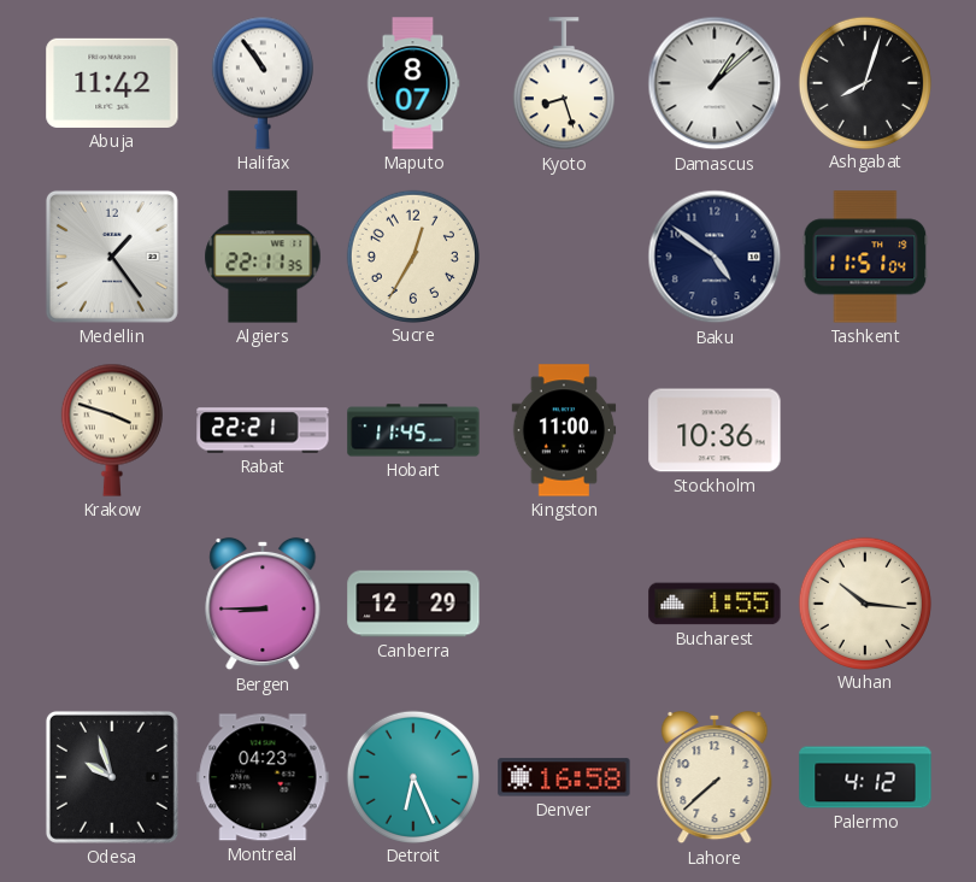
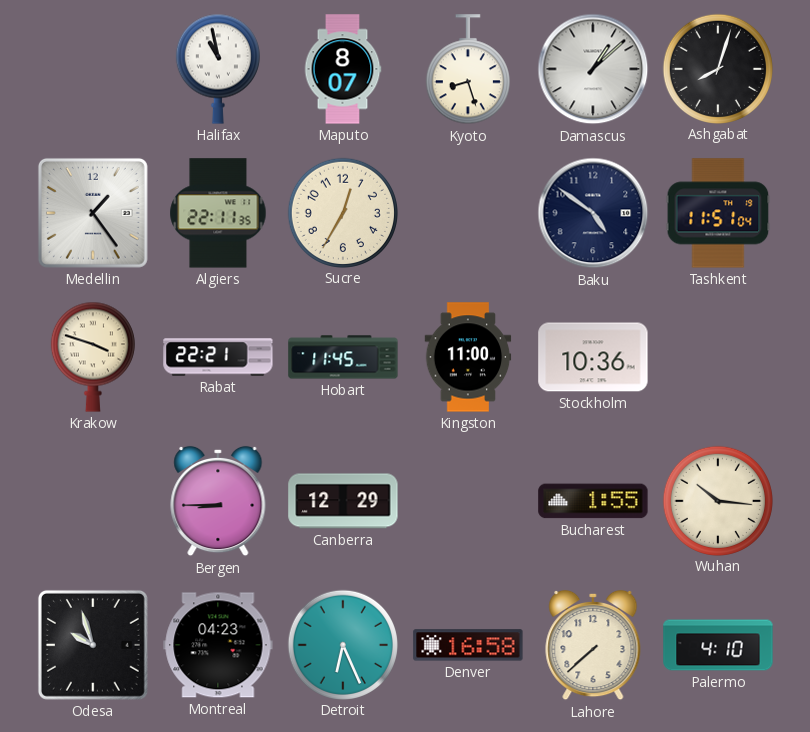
Abuja: 11:42 -> none (112, 83)
Halifax: 10:54 -> 10:58 (218, 69)
Palermo: 4:12 -> 4:10 (718, 645)
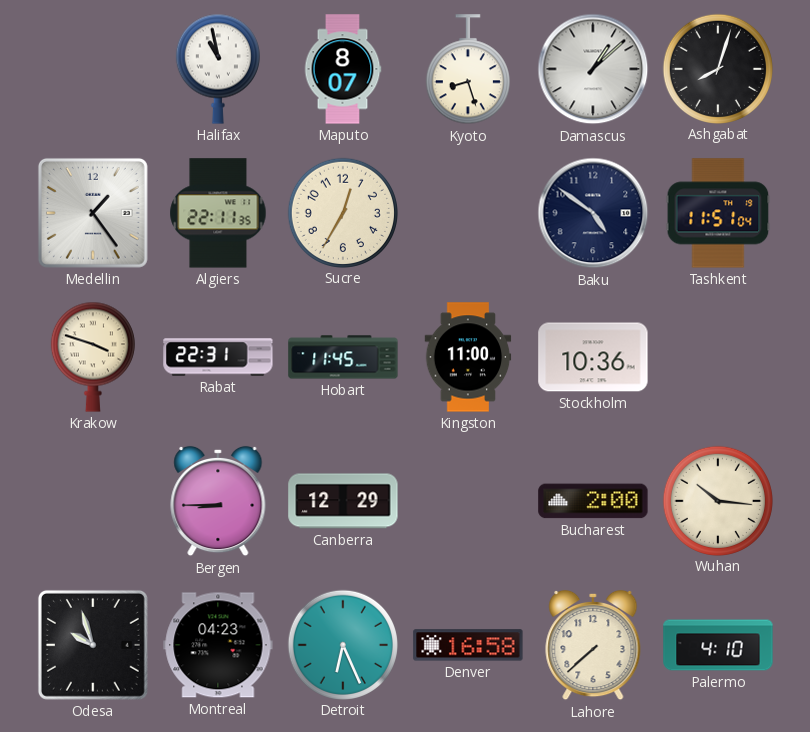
Rabat: 22:21 -> 22:31 (218, 357)
Bucharest: 1:55 -> 2:00 (593, 501)
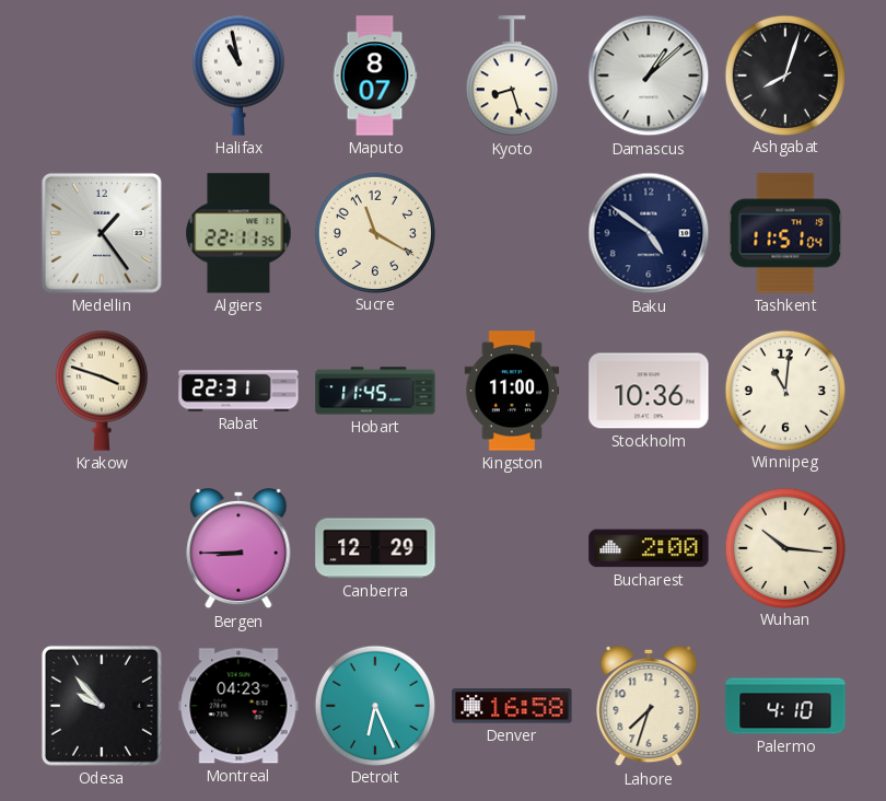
Sucre: 12:35 -> 11:20 (374, 232)
Winnipeg: none -> 11:01 (784, 390)
Odesa: 9:57 -> 9:53 (102, 706)
Lahore: 7:38 -> 7:33 (649, 706)
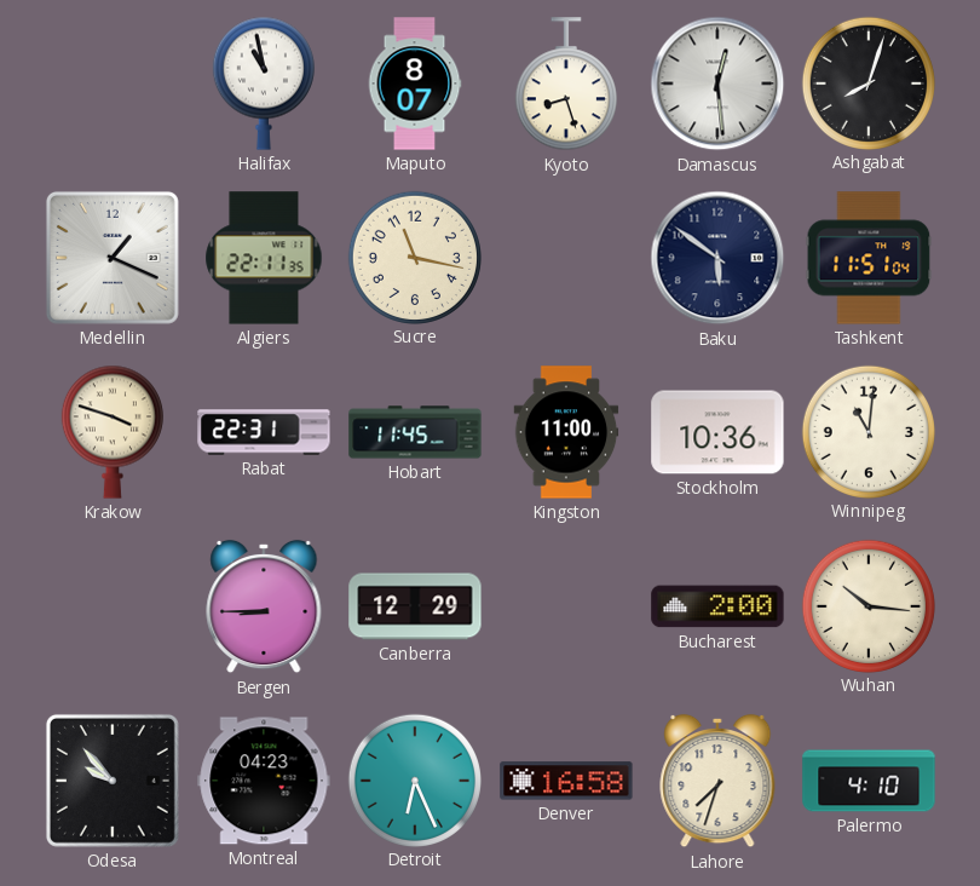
Damascus: 1:08 -> 12:29 (717, 84)
Medellin: 1:24 -> 1:19 (113, 258)
Sucre: 11:20 -> 11:17 (414, 257)
Baku: 4:51 -> 5:51 (717, 258)
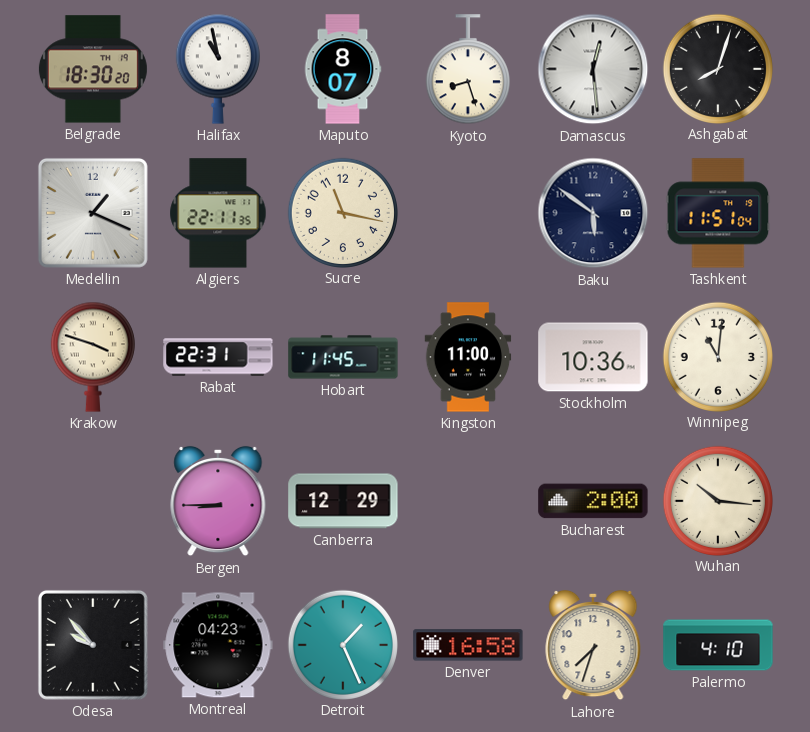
Belgrade: none -> 18:30 (93, 69)
Detroit: 6:26 -> 1:26 (342, 644)
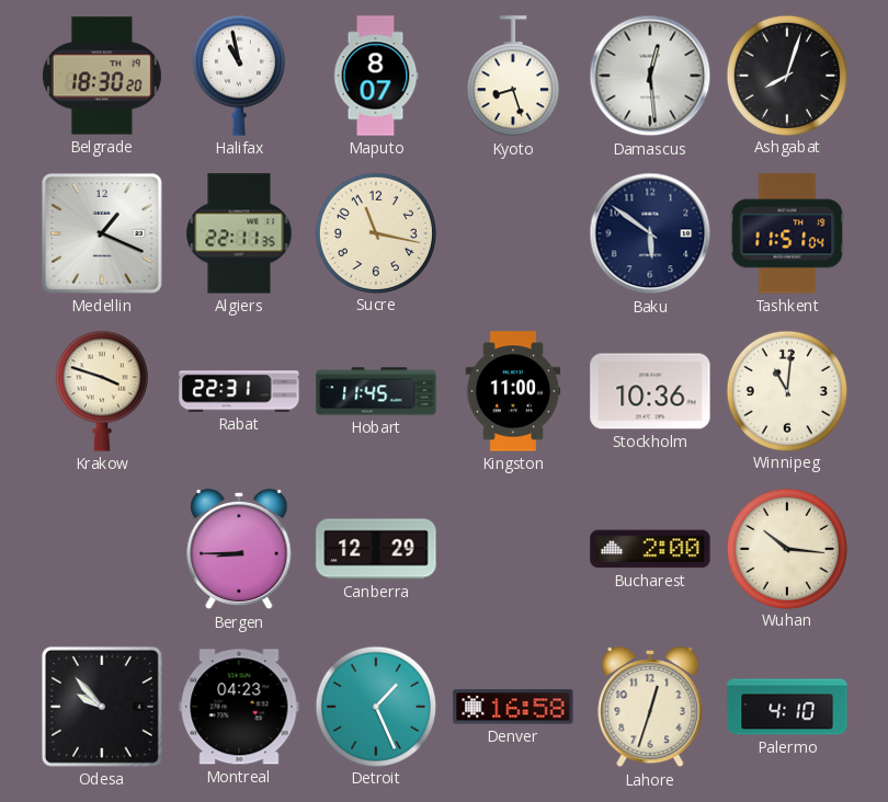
Lahore: 7:33 -> 12:33 (650, 707)
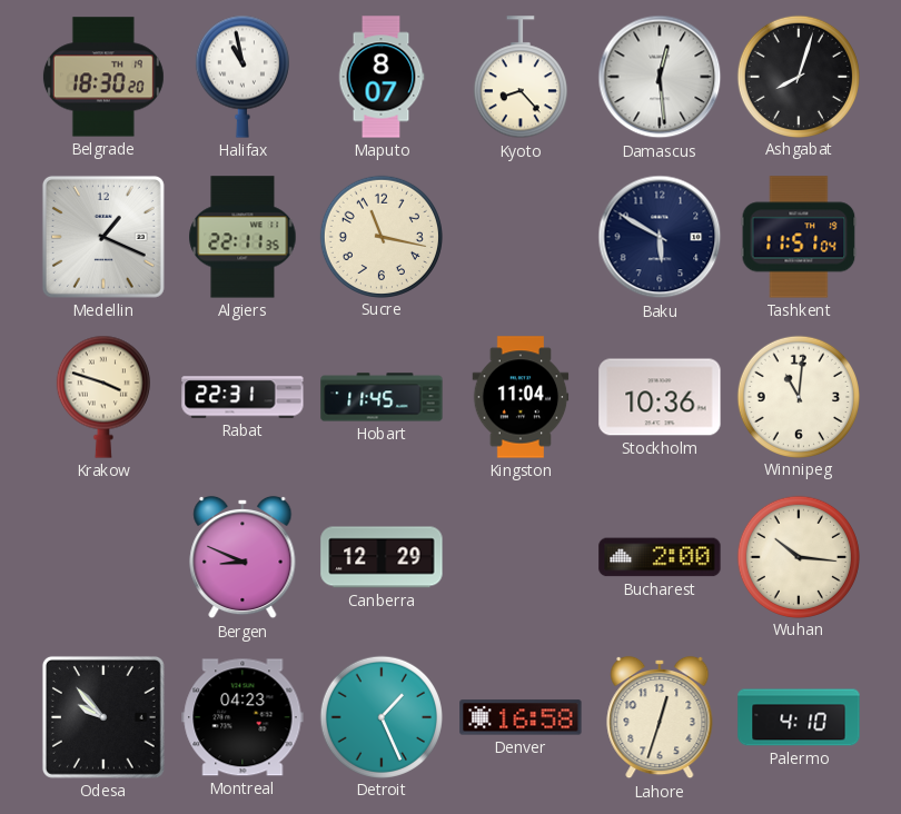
Kyoto: 8:27 -> 8:23 (521, 78)
Baku: 5:51 -> 5:50 (660, 237)
Kingston: 11:00 -> 11:04 (521, 397)
Bergen: 8:45 -> 8:49 (242, 557)
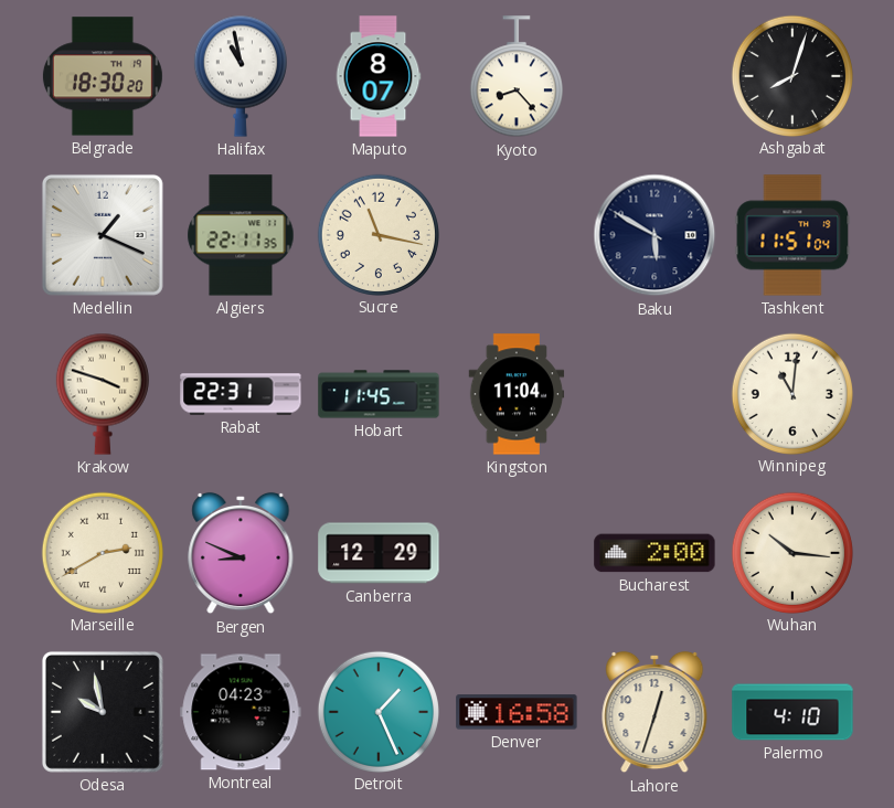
Damascus: 12:29 -> none (660, 77)
Stockholm: 10:36 -> none (660, 397)
Marseille: none -> 2:40 (102, 552)
Odesa: 9:53 -> 9:58 (103, 712)
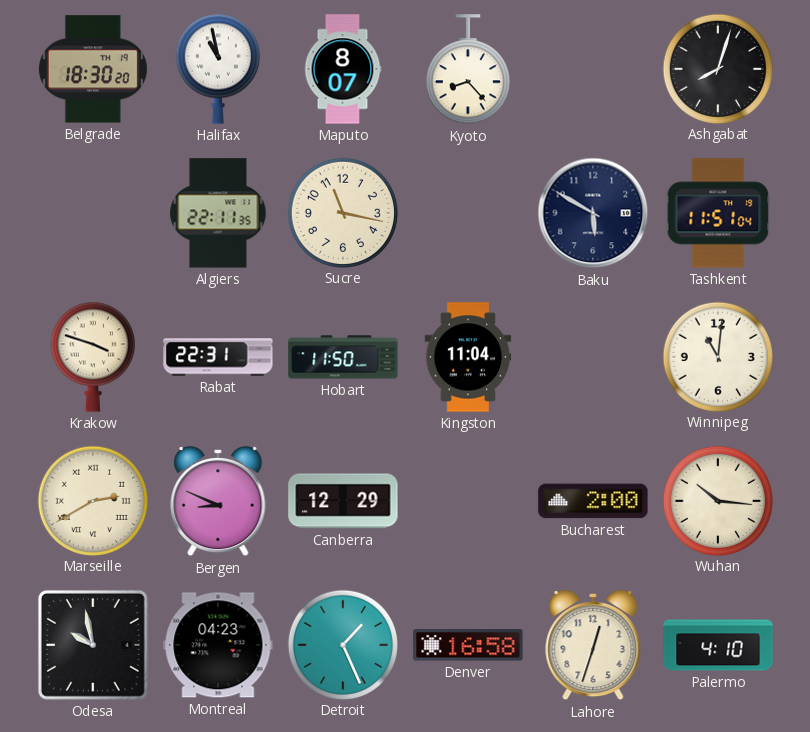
Medellin: 1:19 -> none (103, 235)
Hobart: 11:45 -> 11:50 (343, 357)
